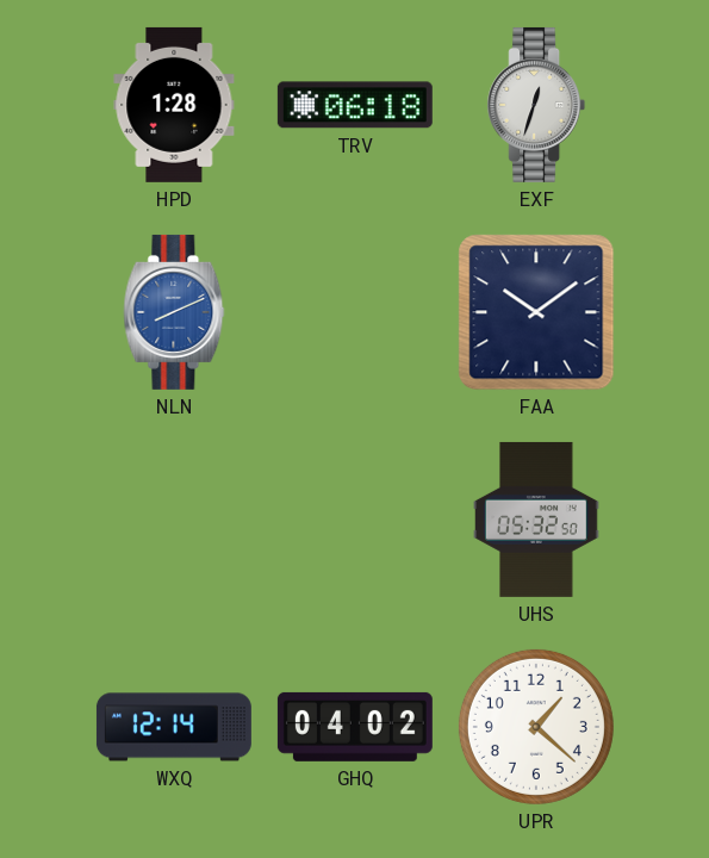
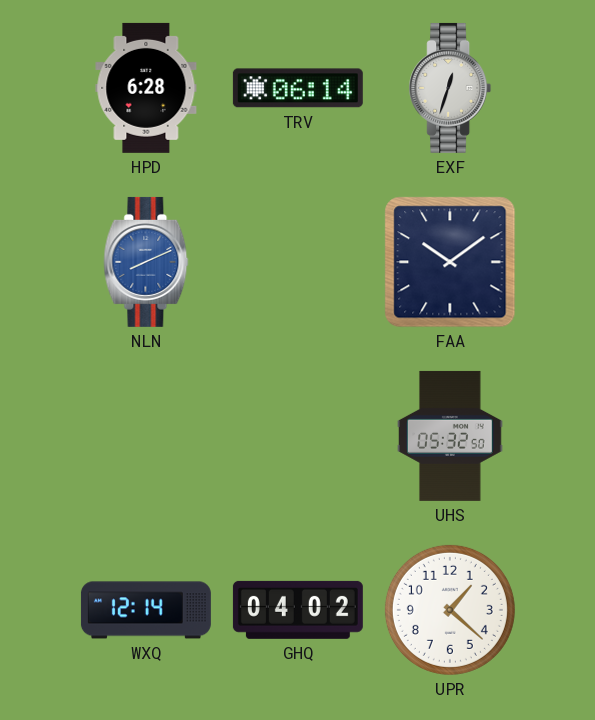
HPD: 1:28 -> 6:28 (146, 88)
TRV: 06:18 -> 06:14 (298, 88)
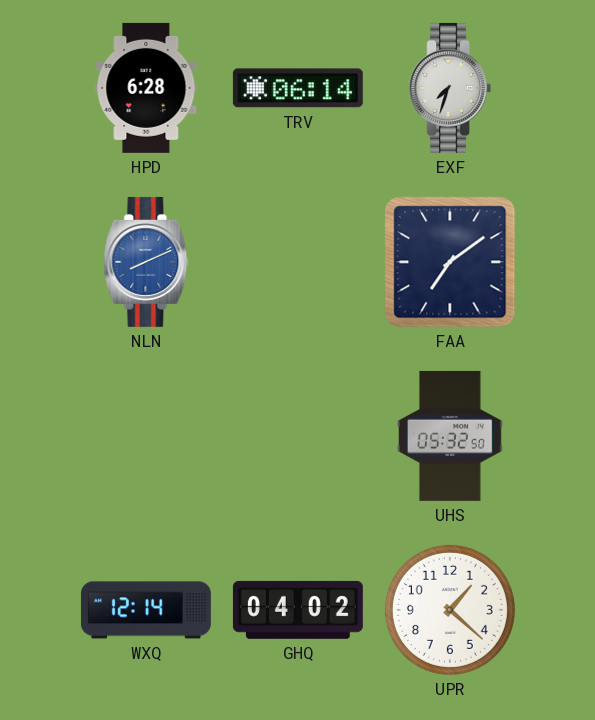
EXF: 12:33 -> 7:33 (450, 88)
FAA: 10:09 -> 7:09 (450, 262)
